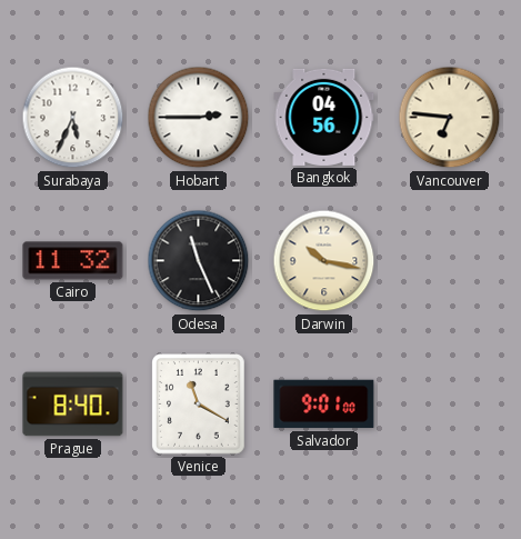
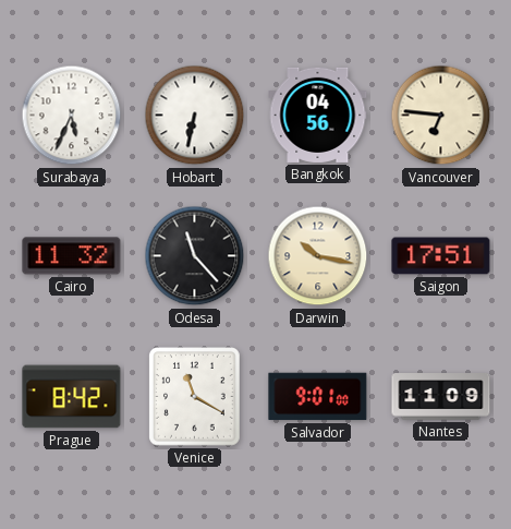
Hobart: 2:45 -> 6:32 (195, 116)
Odesa: 11:26 -> 11:23 (195, 256)
Saigon: none -> 17:51 (441, 256)
Prague: 8:40 -> 8:42 (72, 397)
Nantes: none -> 11:09 (441, 397)
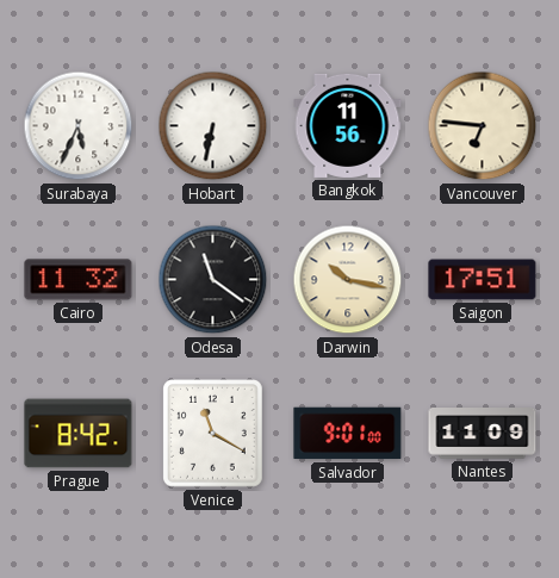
Bangkok: 04:56 -> 11:56 (348, 125)
Odesa: 11:23 -> 11:21 (213, 280)
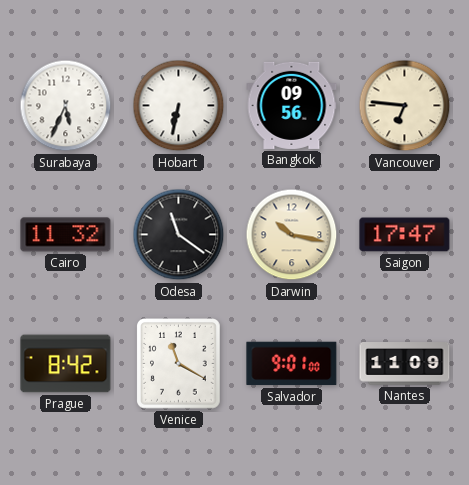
Bangkok: 11:56 -> 09:56 (292, 105)
Saigon: 17:51 -> 17:47 (405, 235)
